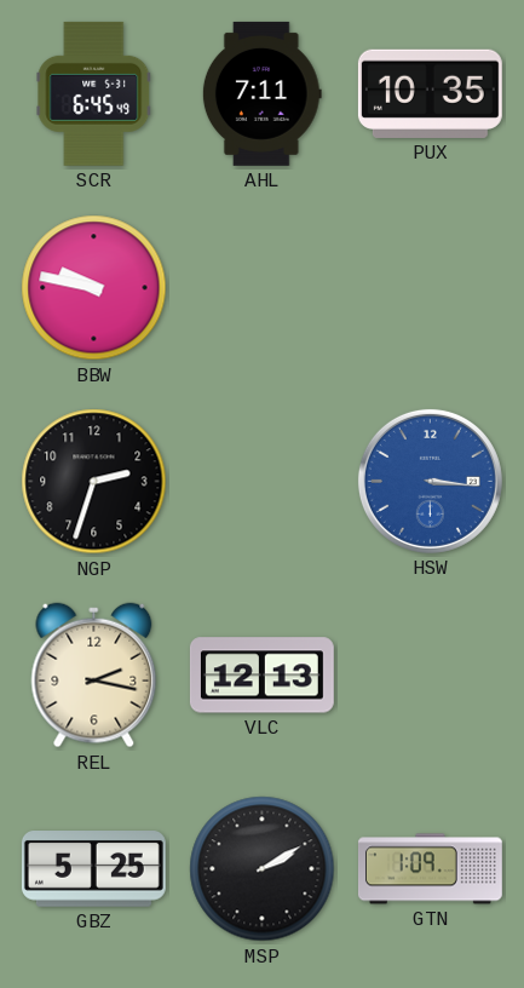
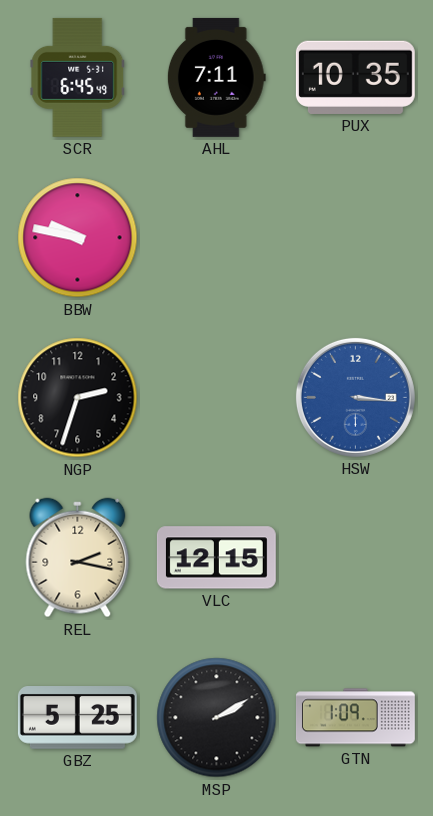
VLC: 12:13 -> 12:15 (216, 558)
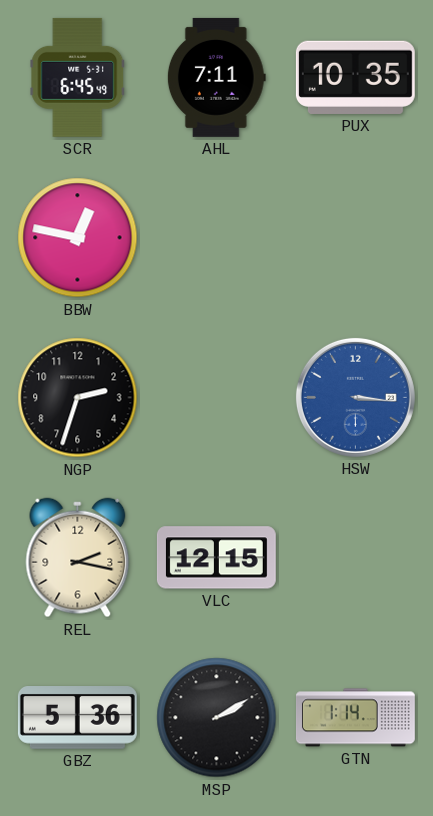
BBW: 9:47 -> 12:47 (78, 238)
GBZ: 5:25 -> 5:36 (77, 718)
GTN: 1:09 -> 1:14 (355, 718)
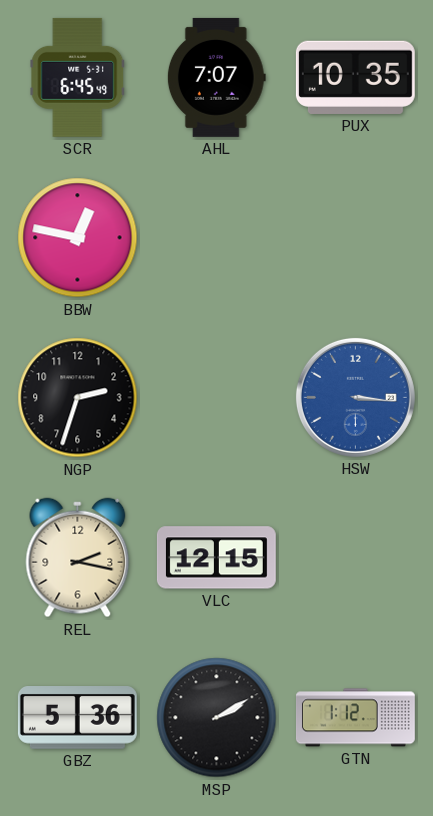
AHL: 7:11 -> 7:07 (216, 77)
GTN: 1:14 -> 1:12 (355, 718)
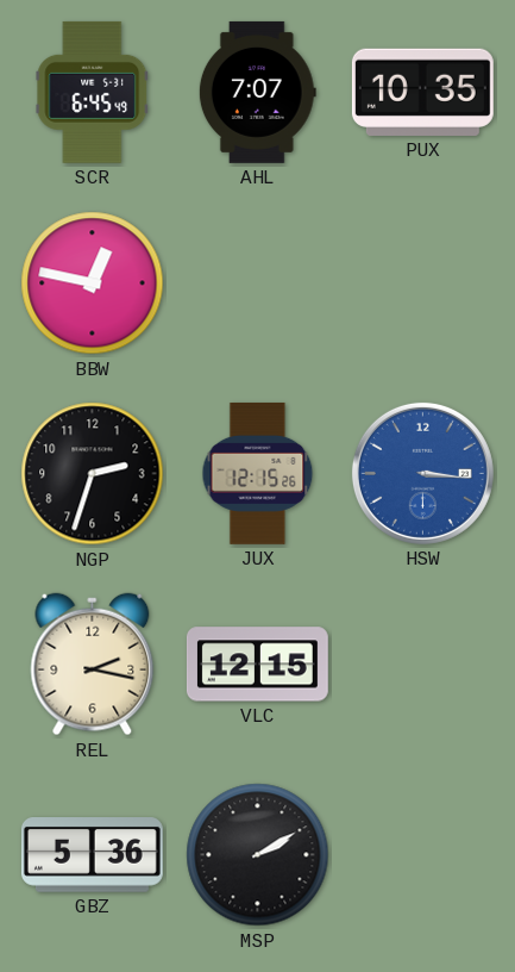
JUX: none -> 12:15 (258, 473)
GTN: 1:12 -> none (355, 718)
